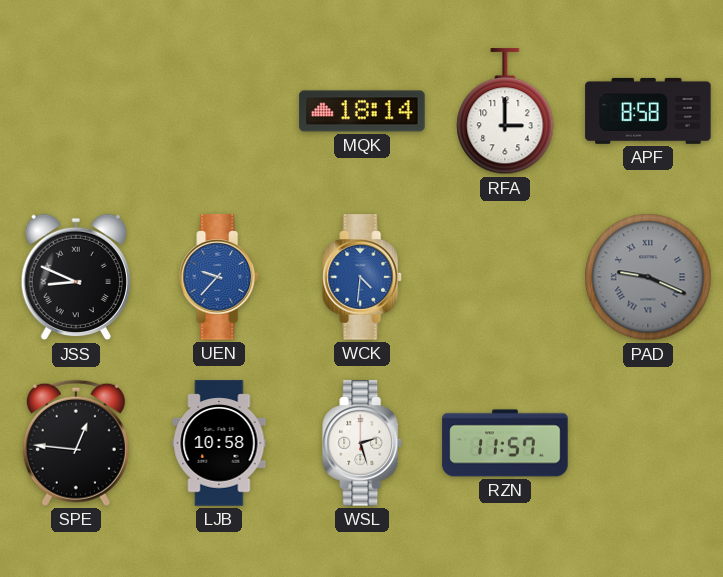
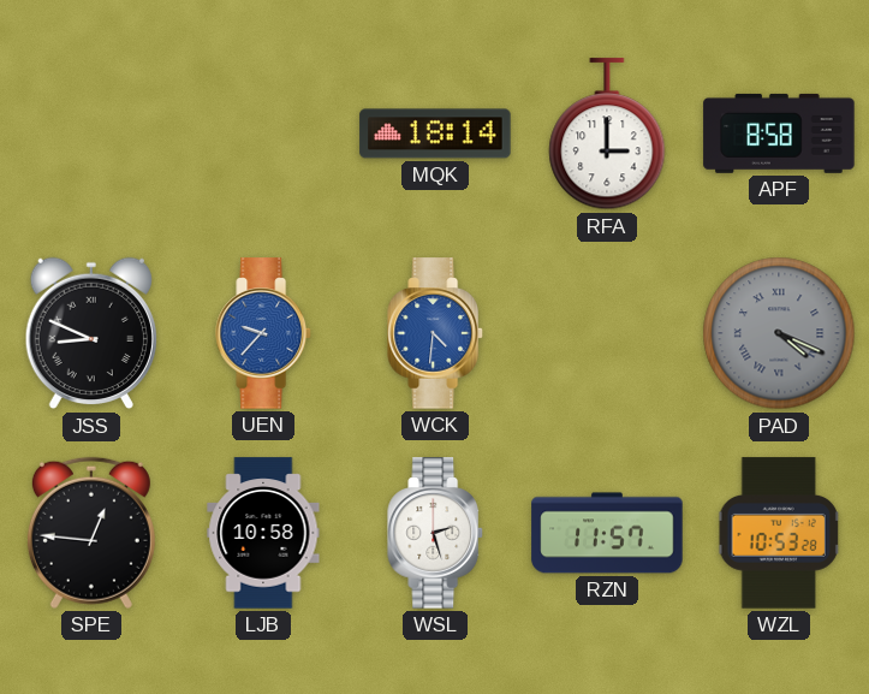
PAD: 9:19 -> 4:19 (779, 333)
WZL: none -> 10:53 (779, 533)
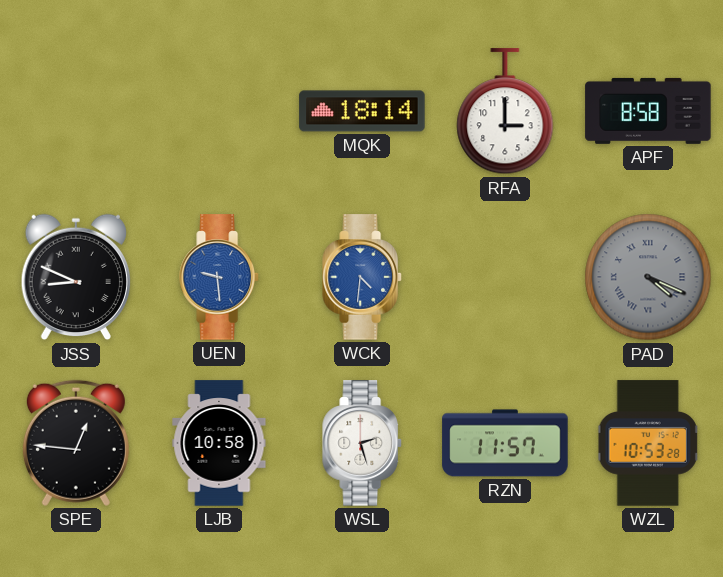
UEN: 9:37 -> 9:29 (219, 277)
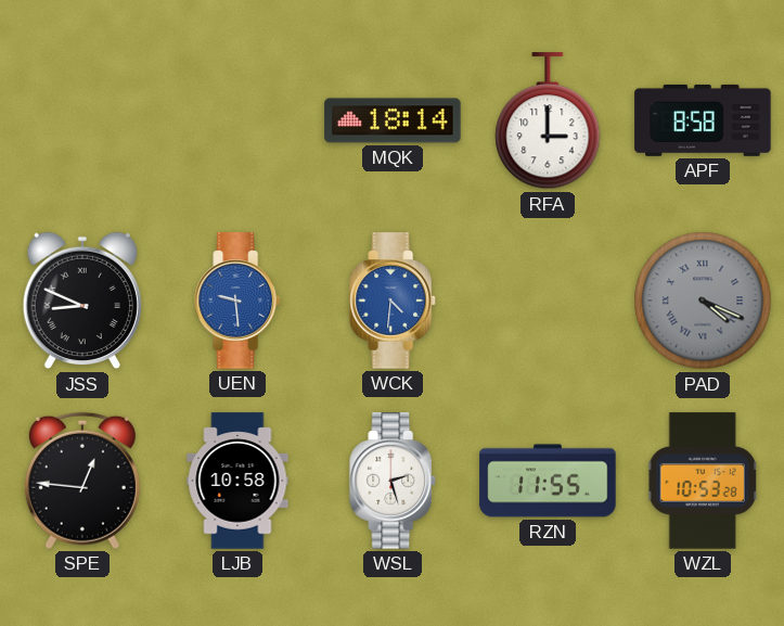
RZN: 11:57 -> 11:55 (548, 481)
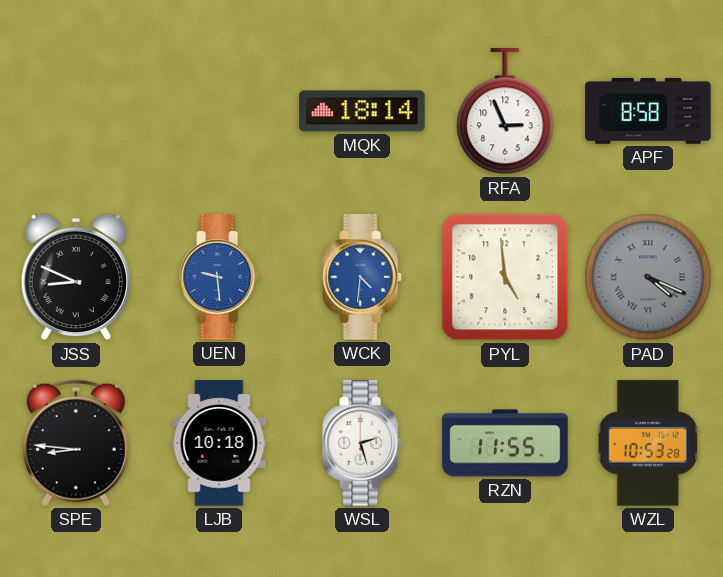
RFA: 3:00 -> 2:56 (505, 112)
PYL: none -> 4:59 (505, 277)
SPE: 12:46 -> 8:46 (76, 443)
LJB: 10:58 -> 10:18 (219, 443)
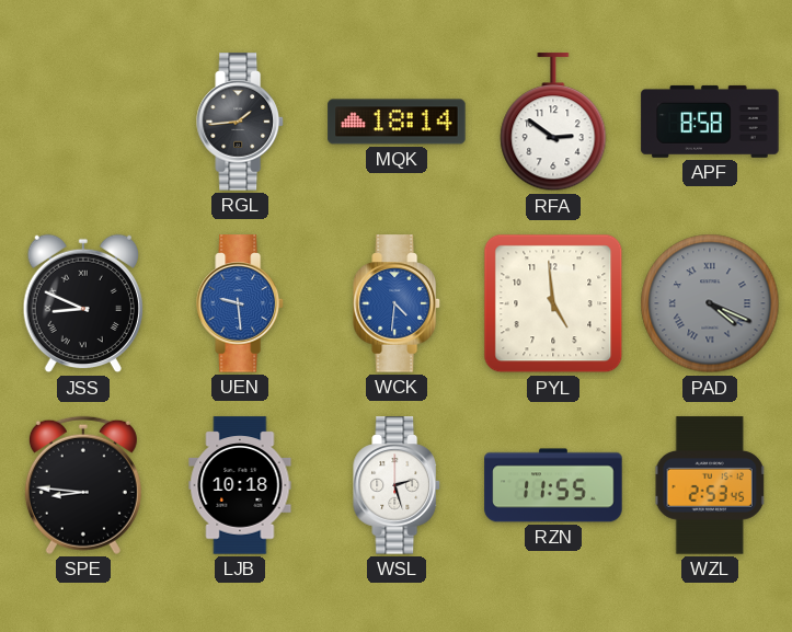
RGL: none -> 1:44 (240, 122)
RFA: 2:56 -> 2:51 (553, 123)
WZL: 10:53 -> 2:53 (710, 485)
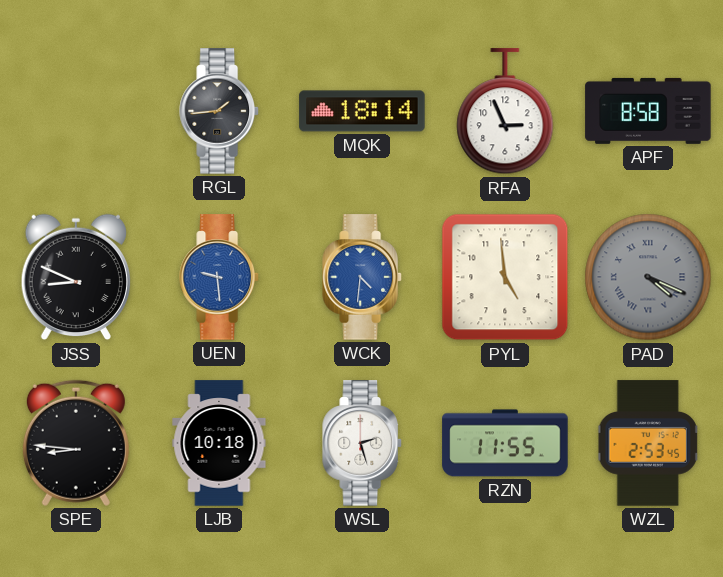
RFA: 2:51 -> 2:56 (505, 112)
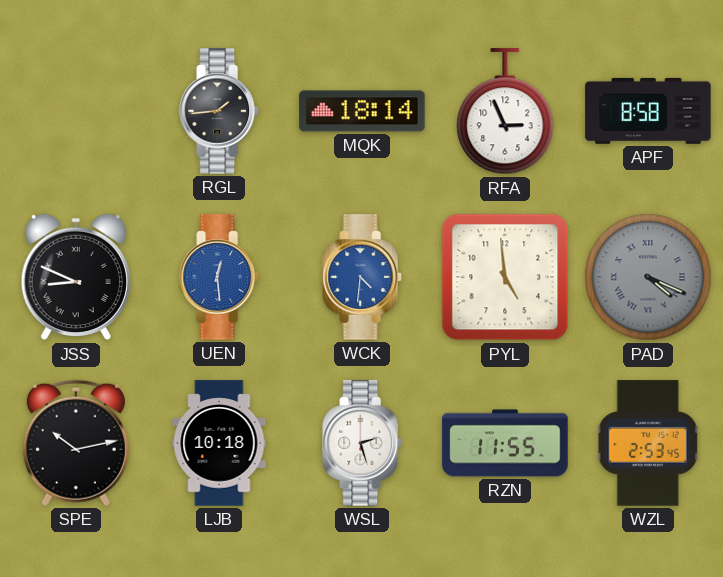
UEN: 9:29 -> 12:29 (219, 277)
SPE: 8:46 -> 10:13 (76, 443)
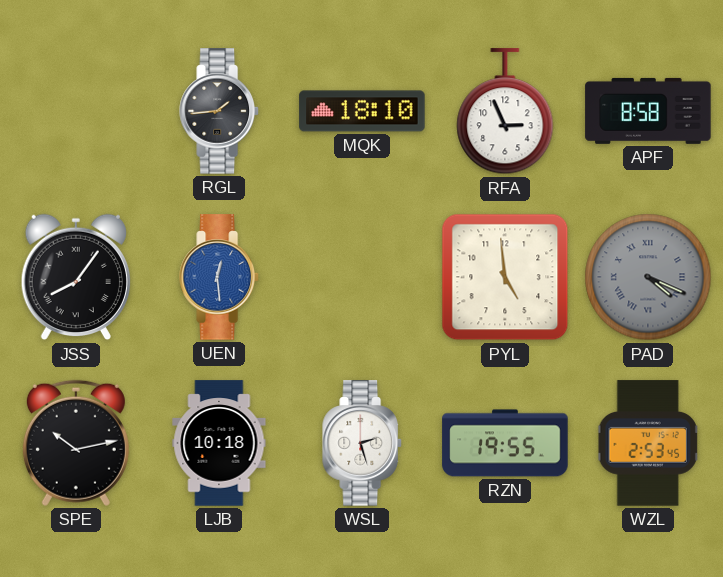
MQK: 18:14 -> 18:10 (362, 111)
JSS: 8:49 -> 8:06 (75, 277)
WCK: 4:31 -> none (362, 277)
RZN: 11:55 -> 19:55 (505, 443)
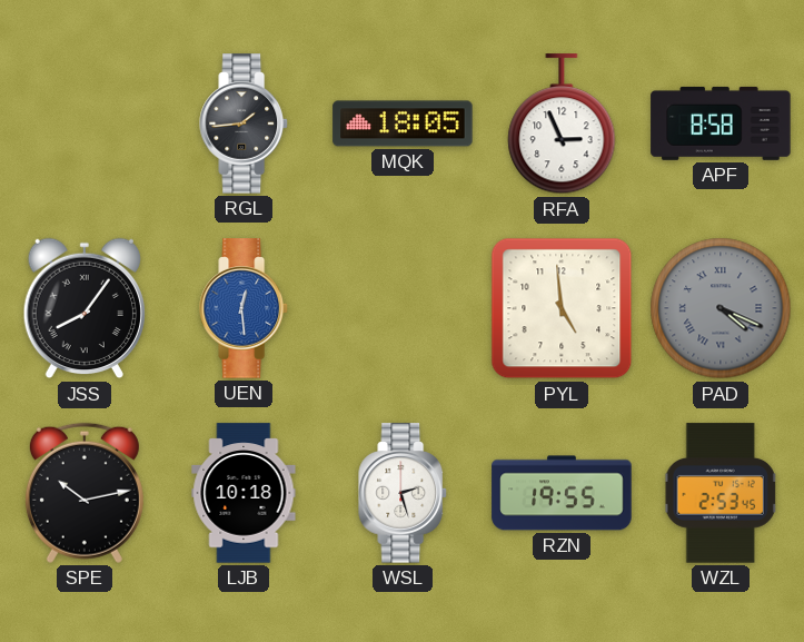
MQK: 18:10 -> 18:05 (403, 124)
